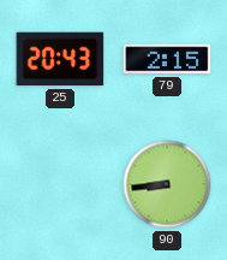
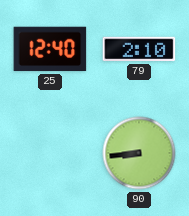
25: 20:43 -> 12:40 (50, 49)
79: 2:15 -> 2:10 (139, 49)
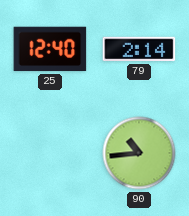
79: 2:10 -> 2:14 (139, 49)
90: 8:44 -> 10:44 (139, 153)
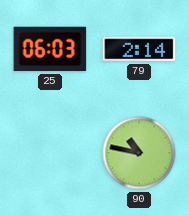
25: 12:40 -> 06:03 (50, 49)
90: 10:44 -> 10:47 (139, 153)
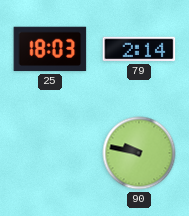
25: 06:03 -> 18:03 (50, 49)
90: 10:47 -> 9:47 (139, 153)
